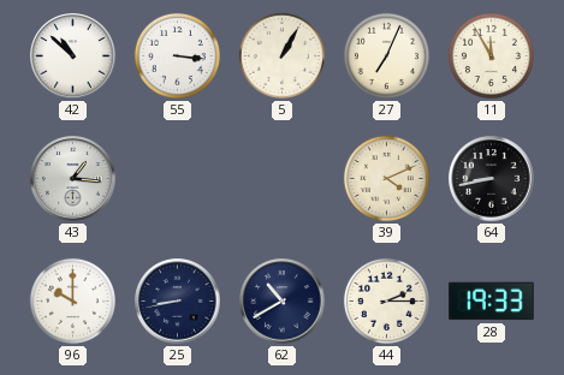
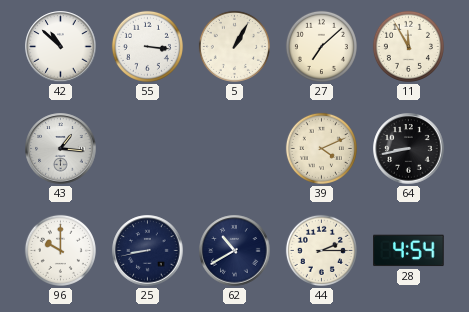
27: 7:04 -> 7:08 (321, 46)
28: 19:33 -> 4:54 (409, 251)
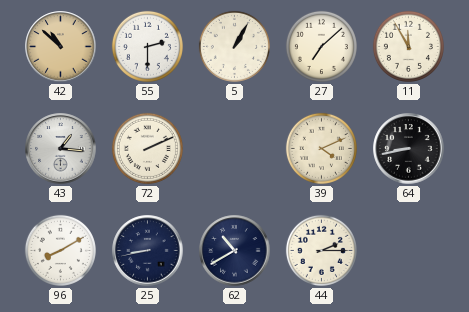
42 dial: white -> champagne (61, 47)
55: 3:16 -> 2:30 (147, 46)
72: none -> 2:11 (147, 148)
96: 10:00 -> 8:10 (60, 250)
28: 4:54 -> none (409, 251)
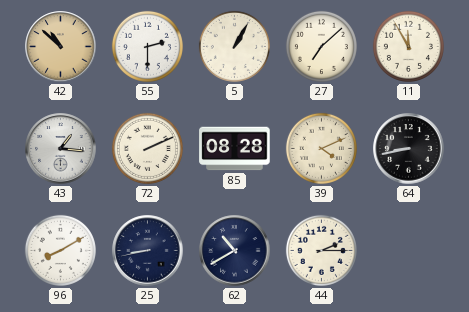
85: none -> 08:28 (235, 149)
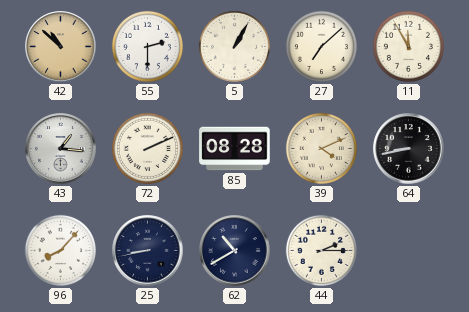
96: 8:10 -> 8:07 (60, 250)
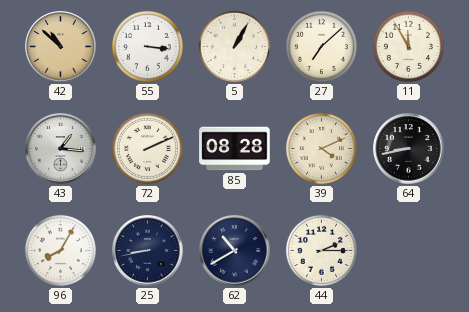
55: 2:30 -> 3:16 (147, 46)
96: 8:07 -> 8:05 (60, 250)
